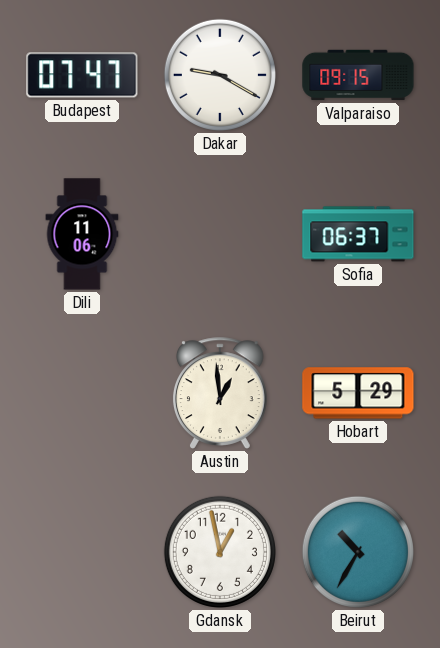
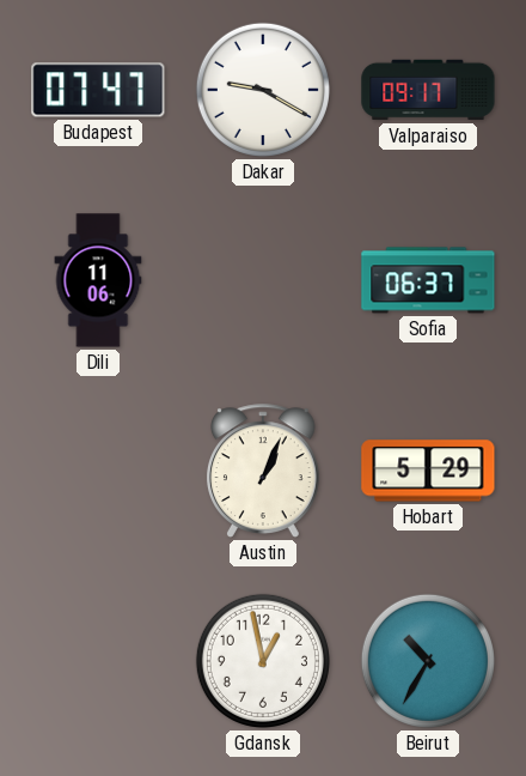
Valparaiso: 09:15 -> 09:17 (428, 90)
Austin: 12:59 -> 1:04 (263, 471)
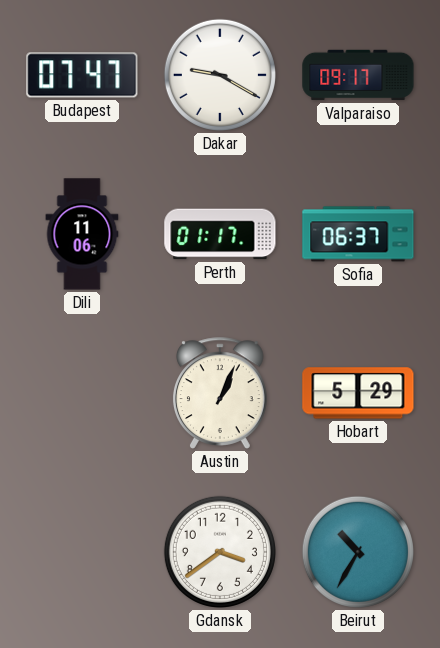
Perth: none -> 01:17 (220, 234)
Gdansk: 12:58 -> 3:39 (220, 552)
